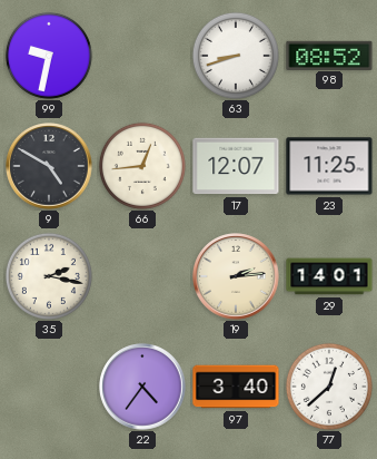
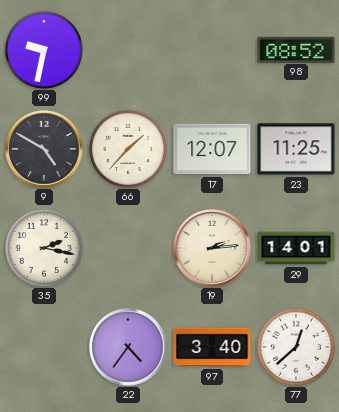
63: 8:42 -> none (236, 56)
66: 12:44 -> 1:37 (128, 149)
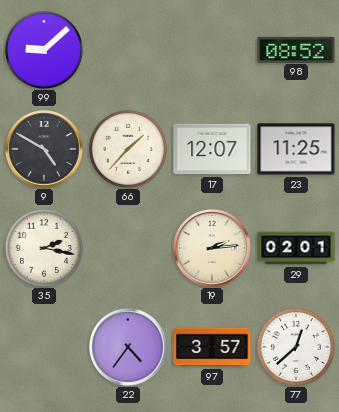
99: 9:32 -> 9:08 (44, 50)
29: 14:01 -> 02:01 (296, 248)
97: 3:40 -> 3:57 (212, 347)
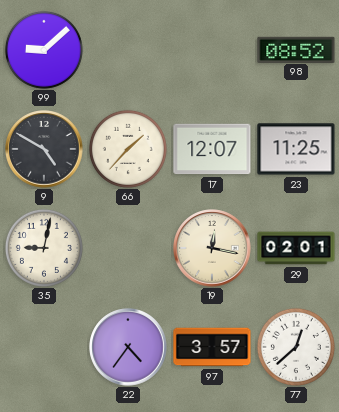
35: 2:17 -> 9:02 (44, 248)
19: 2:14 -> 12:17 (212, 248)
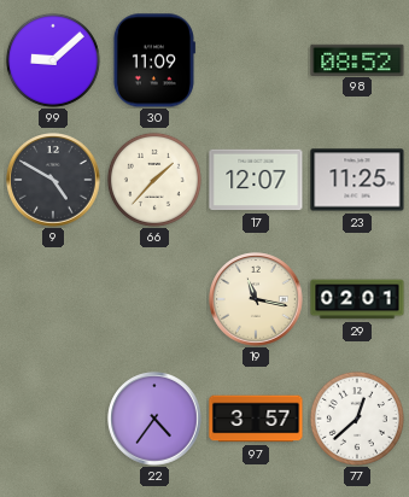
30: none -> 11:09 (153, 60)
35: 9:02 -> none (44, 248)
19: 12:17 -> 11:17 (256, 299)
